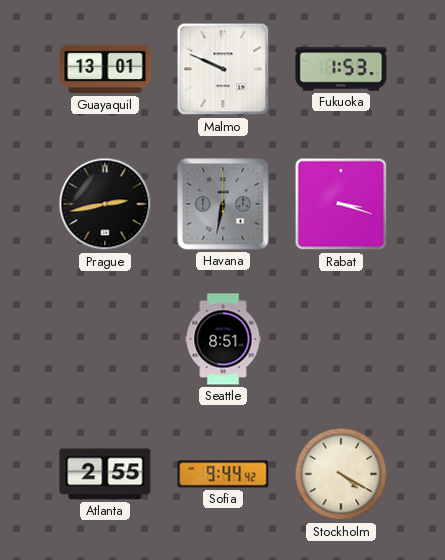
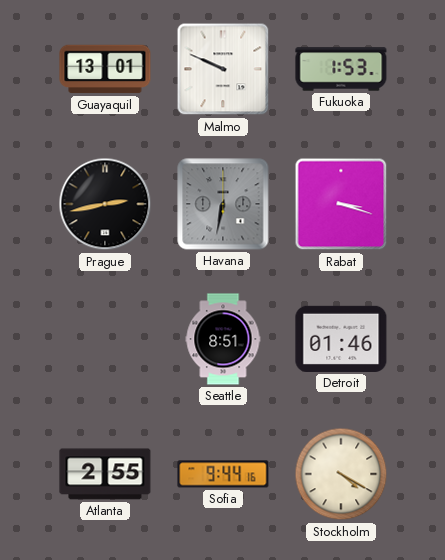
Detroit: none -> 01:46 (341, 339)
Sofia: 9:44:42 -> 9:44:16 (223, 474)
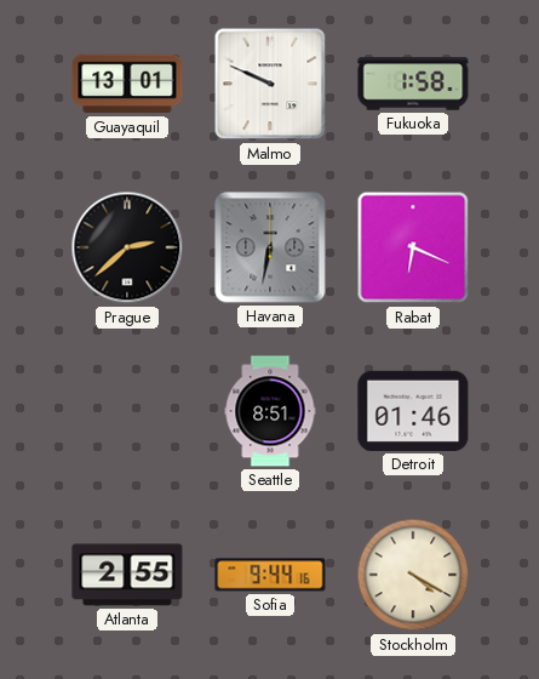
Fukuoka: 1:53 -> 1:58 (413, 84)
Prague: 2:43 -> 2:38 (127, 247)
Rabat: 3:18 -> 6:19 (413, 247)
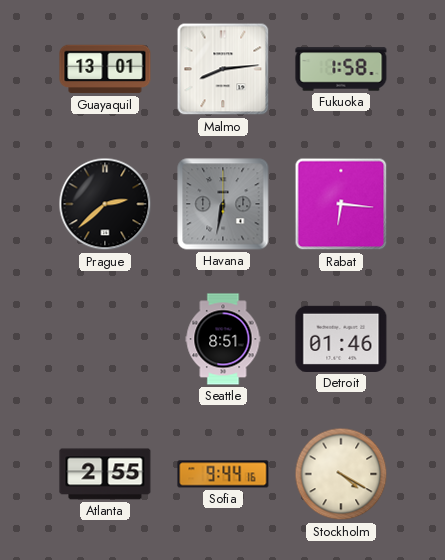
Malmo: 9:49 -> 8:14 (223, 69)
Rabat: 6:19 -> 6:16 (341, 204)
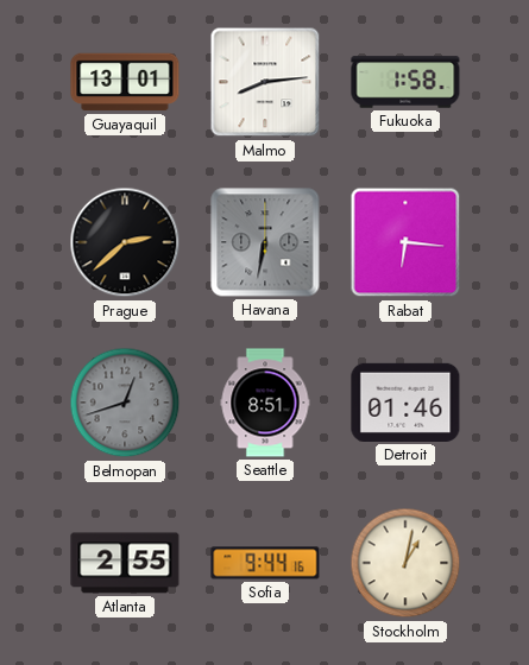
Belmopan: none -> 12:42 (125, 403)
Stockholm: 4:20 -> 1:02 (405, 563)
